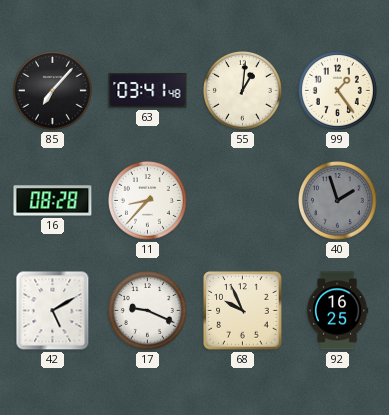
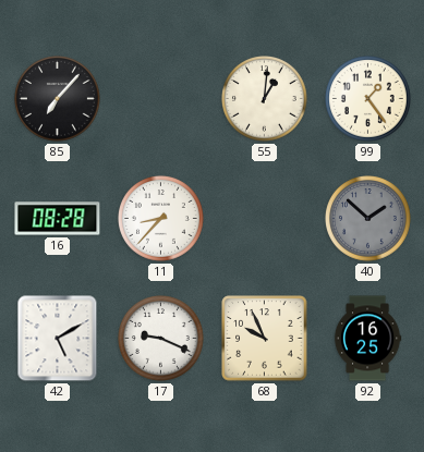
63: 03:41 -> none (148, 91)
40: 1:57 -> 1:52 (368, 219)
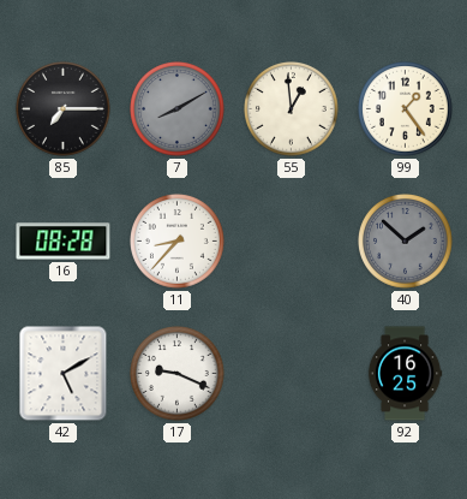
85: 7:07 -> 7:15 (64, 109)
7: none -> 8:10 (178, 109)
55: 1:01 -> 12:59 (292, 109)
68: 9:56 -> none (265, 339)
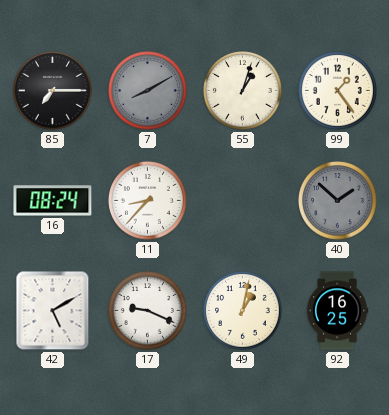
55: 12:59 -> 1:03 (243, 91)
16: 08:28 -> 08:24 (53, 201)
49: none -> 1:02 (243, 311)
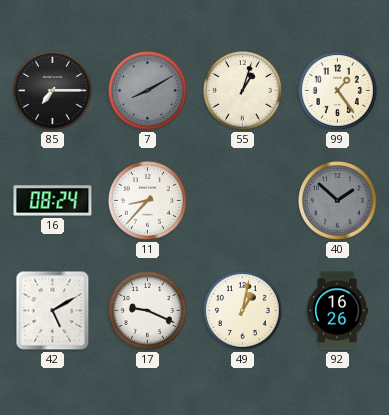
92: 16:25 -> 16:26 (337, 311)
